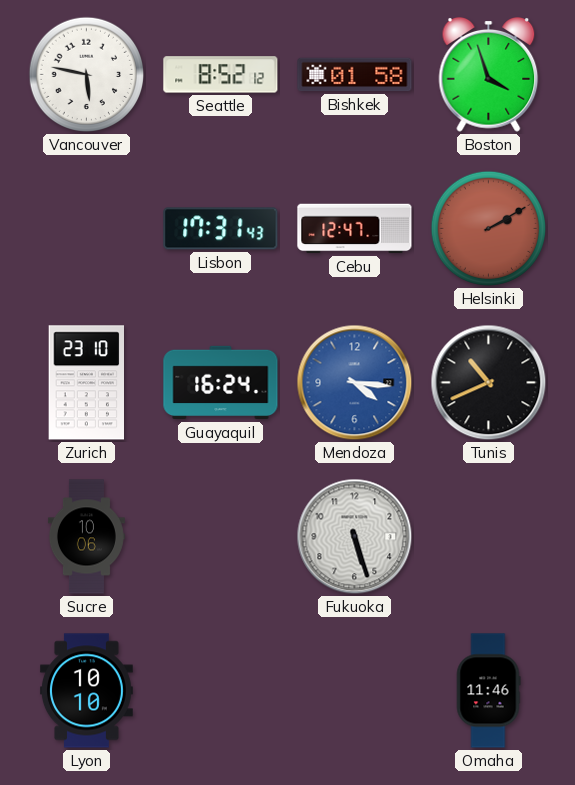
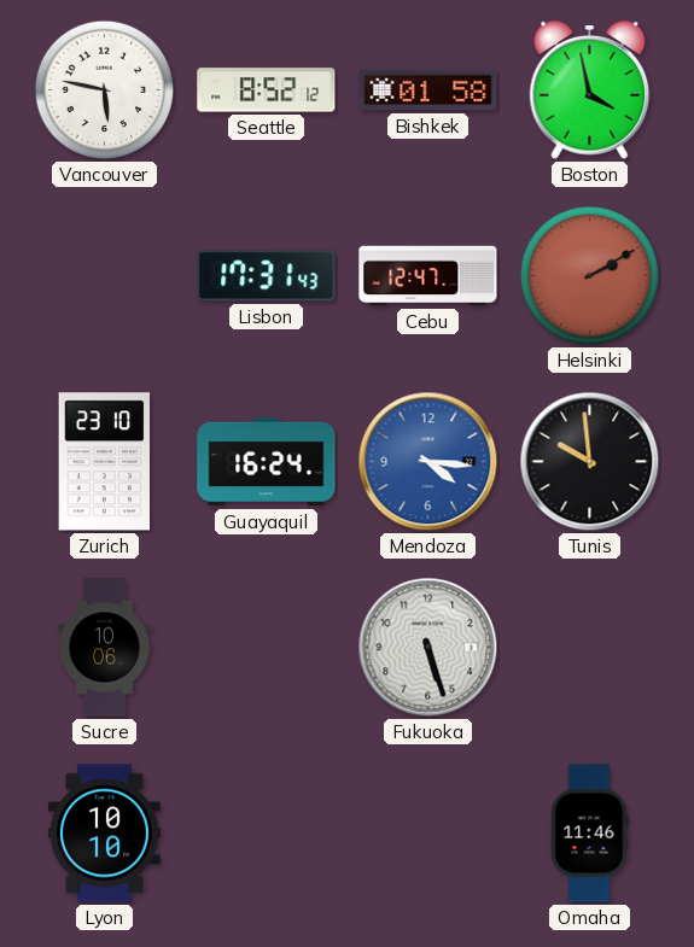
Boston: 3:57 -> 3:58 (590, 90)
Tunis: 10:41 -> 9:59 (590, 462)
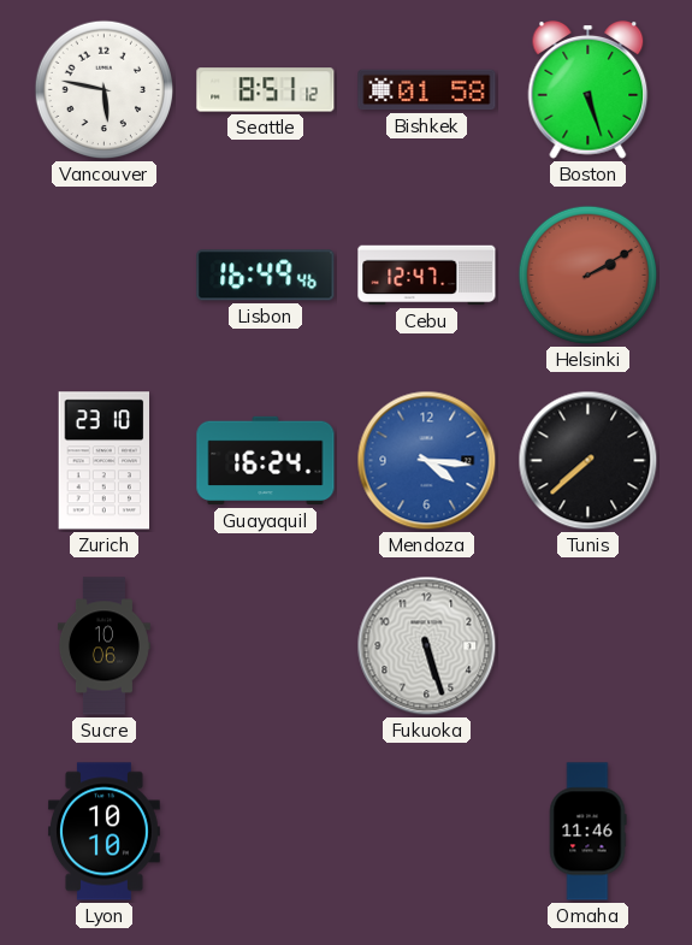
Seattle: 8:52 -> 8:51 (266, 90)
Boston: 3:58 -> 5:27 (589, 90)
Lisbon: 17:31 -> 16:49 (266, 276)
Tunis: 9:59 -> 7:38 (589, 461)
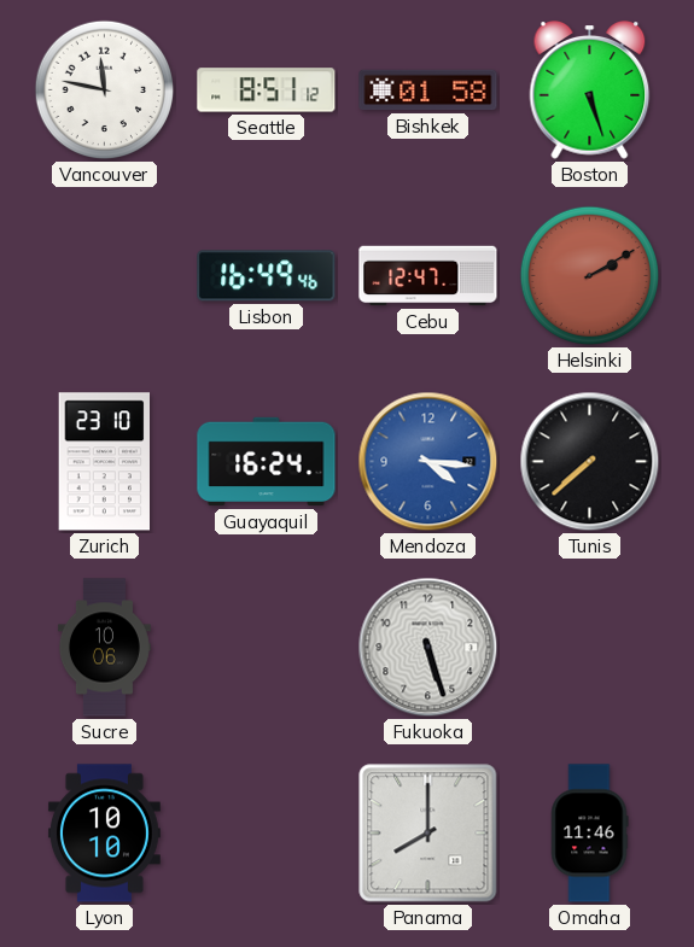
Vancouver: 5:47 -> 11:47 (105, 90)
Panama: none -> 8:00 (428, 834)
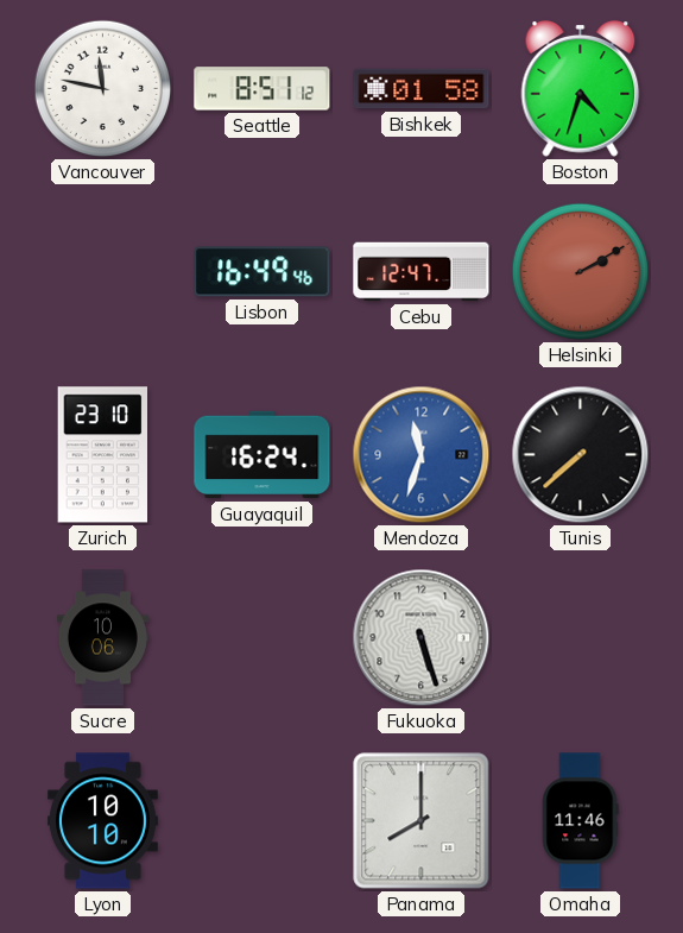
Boston: 5:27 -> 4:33 (581, 89)
Mendoza: 4:16 -> 11:33 (422, 455)
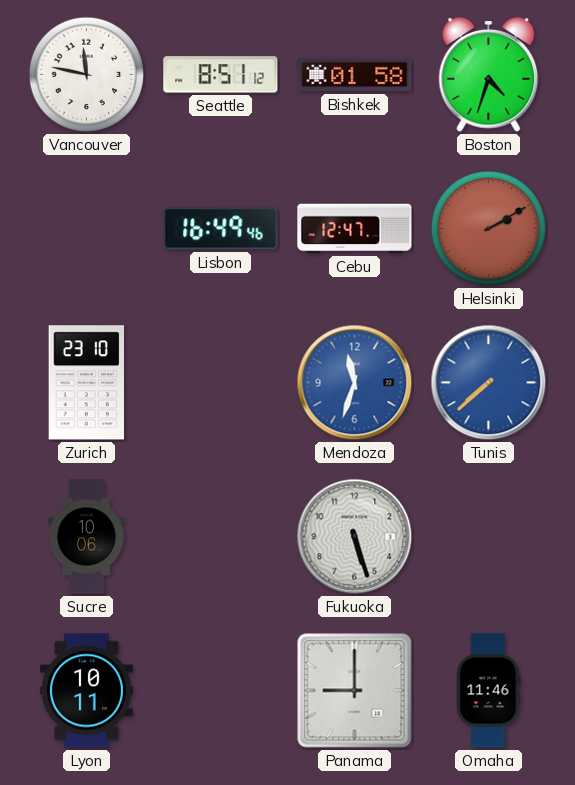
Guayaquil: 16:24 -> none (263, 455)
Tunis dial: black -> blue (489, 383)
Lyon: 10:10 -> 10:11 (86, 691)
Panama: 8:00 -> 9:00 (355, 691)
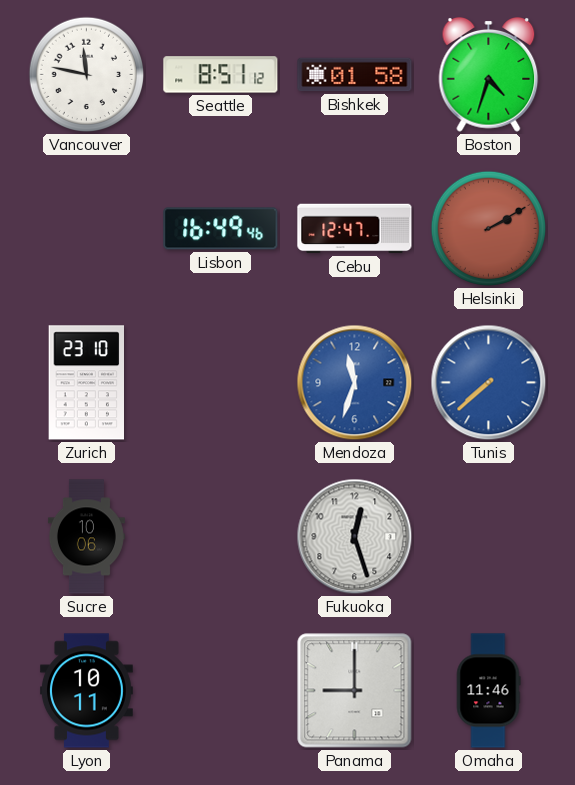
Fukuoka: 5:27 -> 12:27 (355, 537)
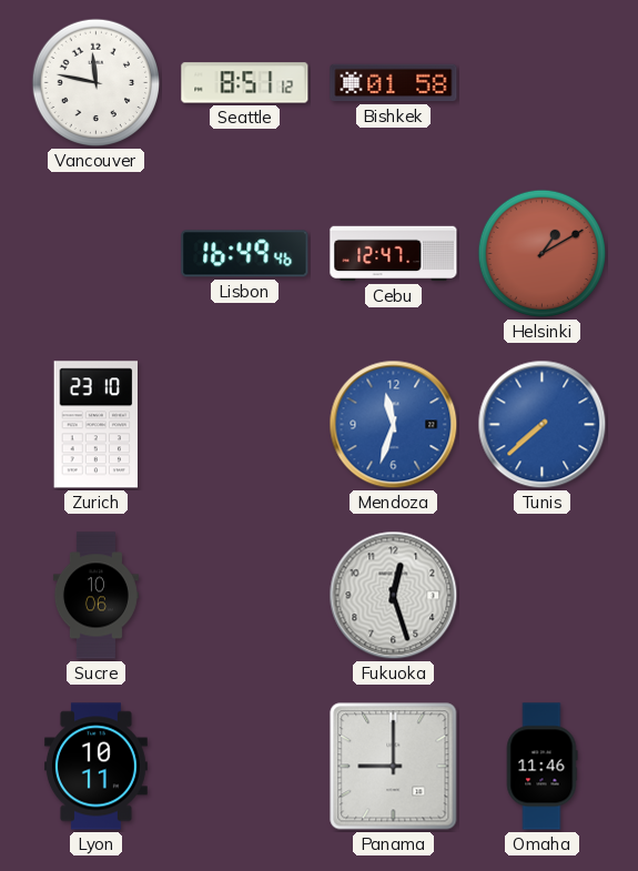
Boston: 4:33 -> none (489, 75)
Helsinki: 2:10 -> 1:10 (543, 254)
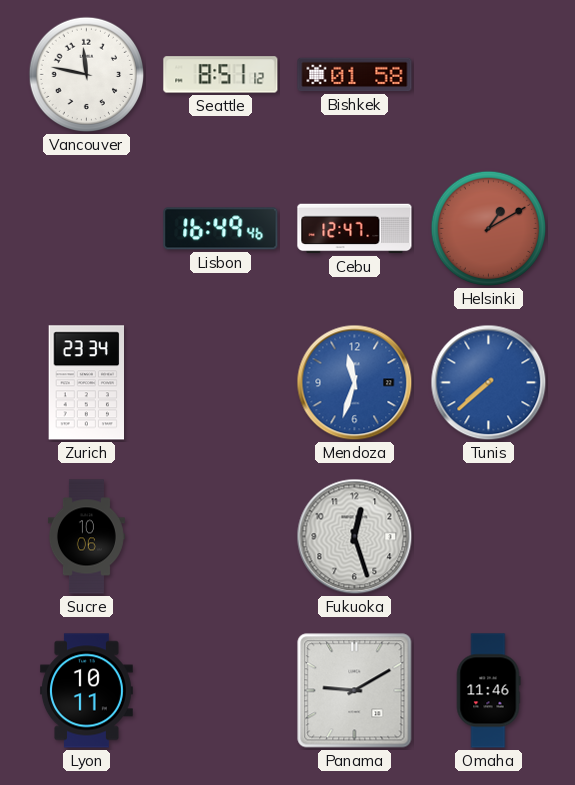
Zurich: 23:10 -> 23:34 (87, 383)
Panama: 9:00 -> 9:10 (355, 691)
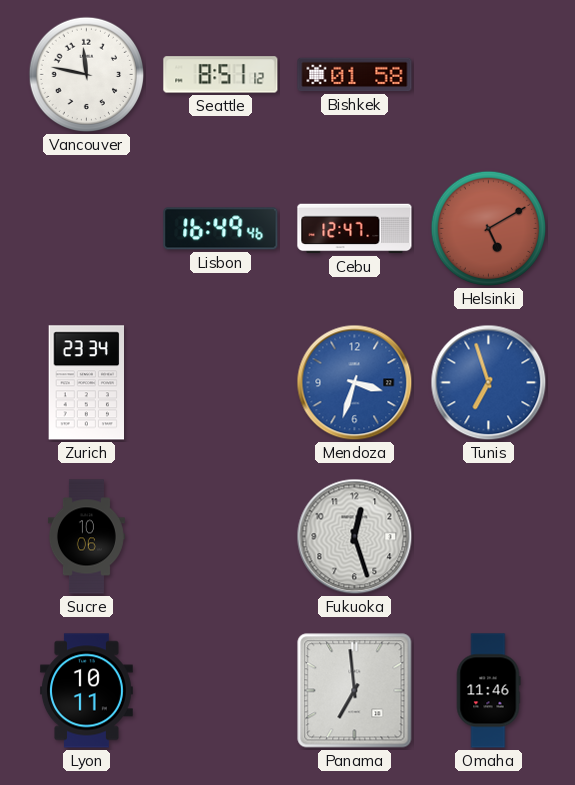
Helsinki: 1:10 -> 5:10 (489, 229)
Mendoza: 11:33 -> 3:33 (355, 383)
Tunis: 7:38 -> 6:57 (489, 383)
Panama: 9:10 -> 6:59 (355, 691)
